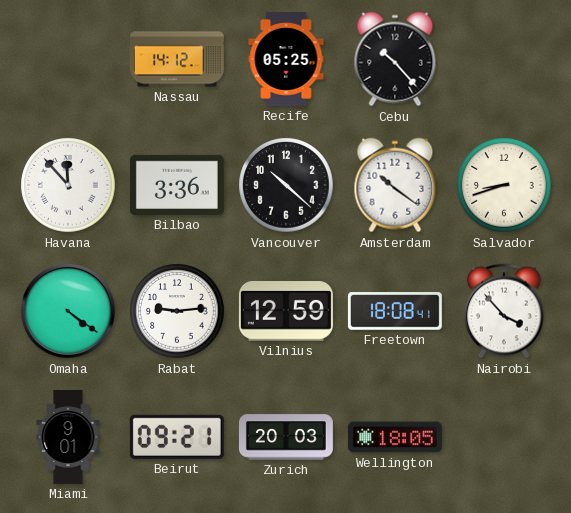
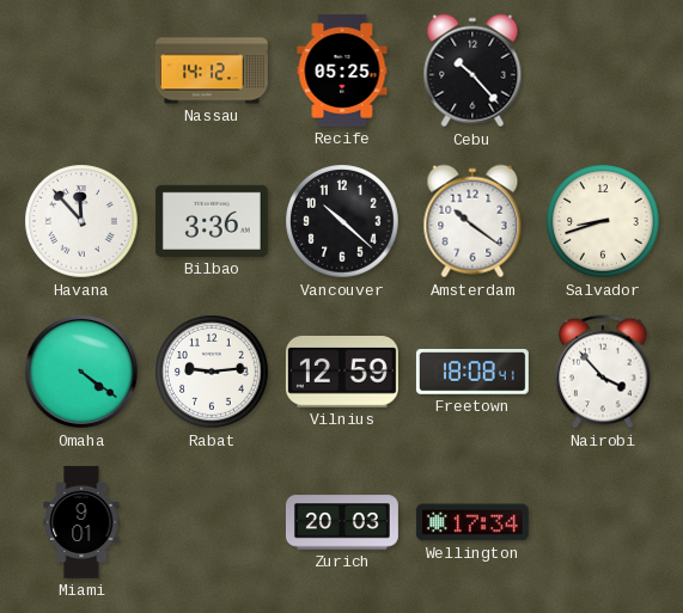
Beirut: 09:21 -> none (177, 437)
Wellington: 18:05 -> 17:34 (472, 522)
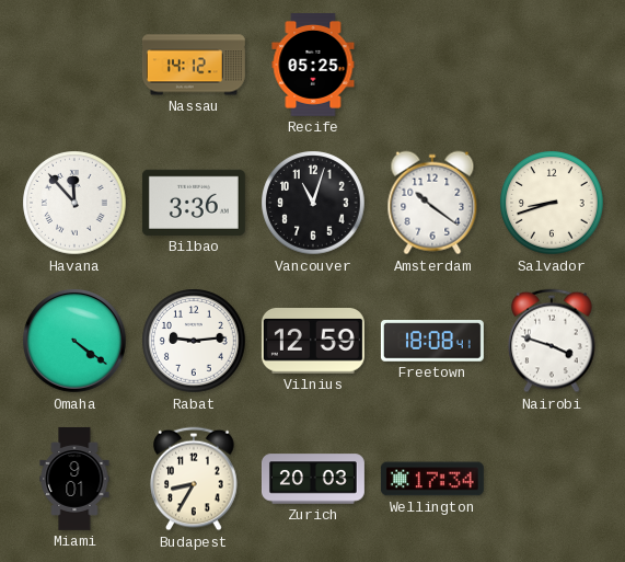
Cebu: 10:23 -> none (472, 71)
Vancouver: 10:22 -> 11:03 (313, 203)
Nairobi: 3:53 -> 3:48 (552, 341)
Budapest: none -> 8:35 (194, 479)
